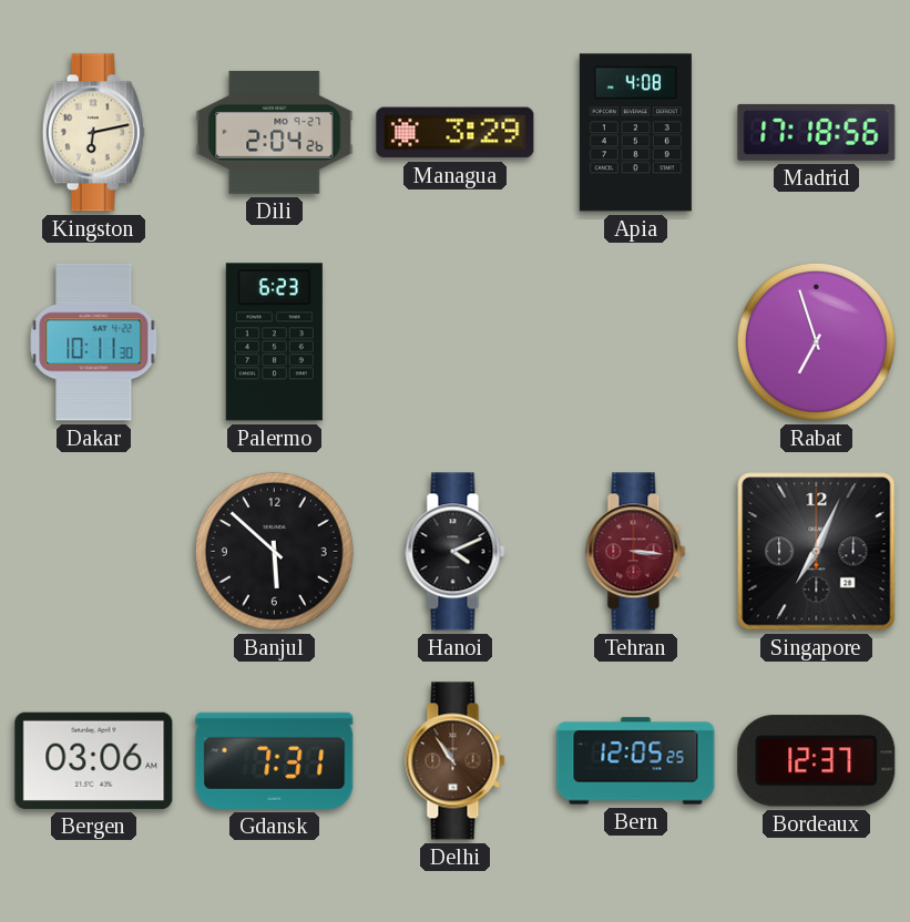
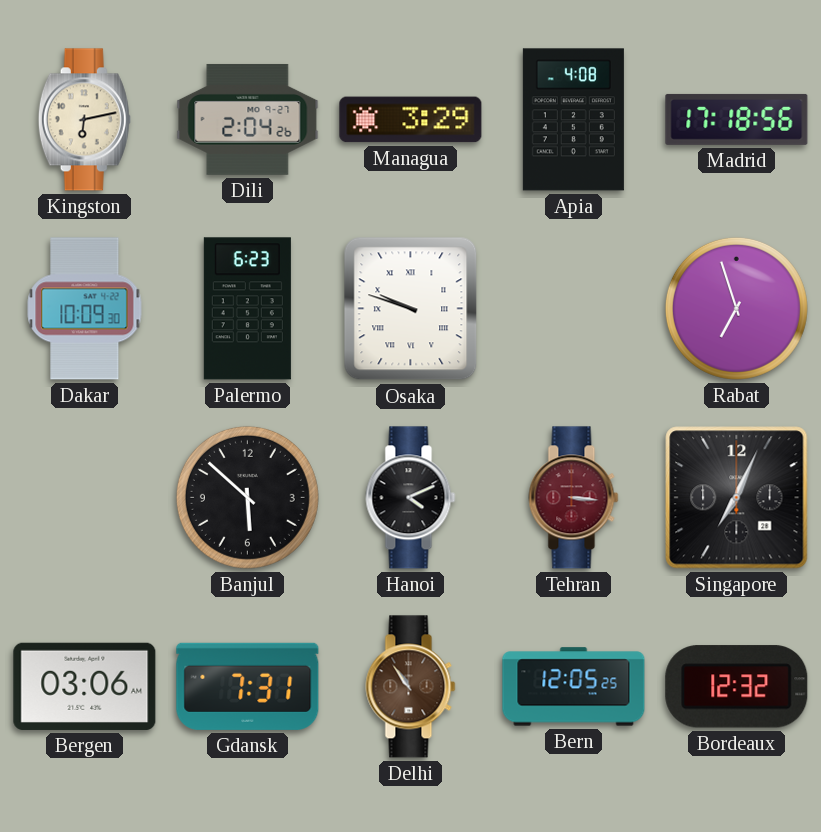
Dakar: 10:11 -> 10:09 (85, 309)
Osaka: none -> 9:48 (411, 309)
Bordeaux: 12:37 -> 12:32 (737, 687)
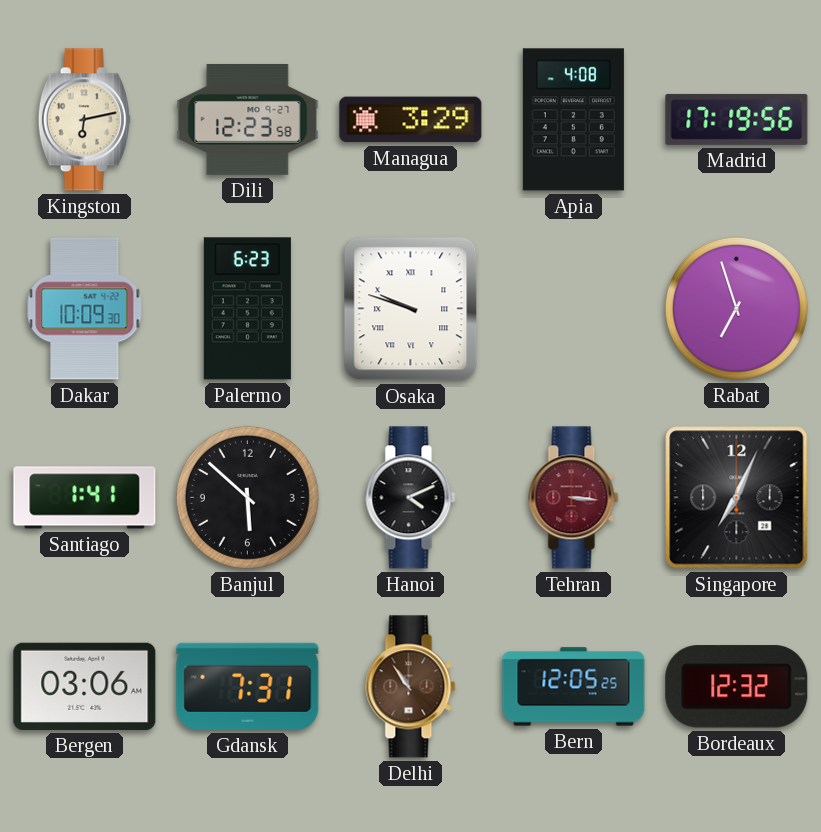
Dili: 2:04 -> 12:23 (248, 119)
Madrid: 17:18 -> 17:19 (737, 119)
Santiago: none -> 1:41 (85, 498)
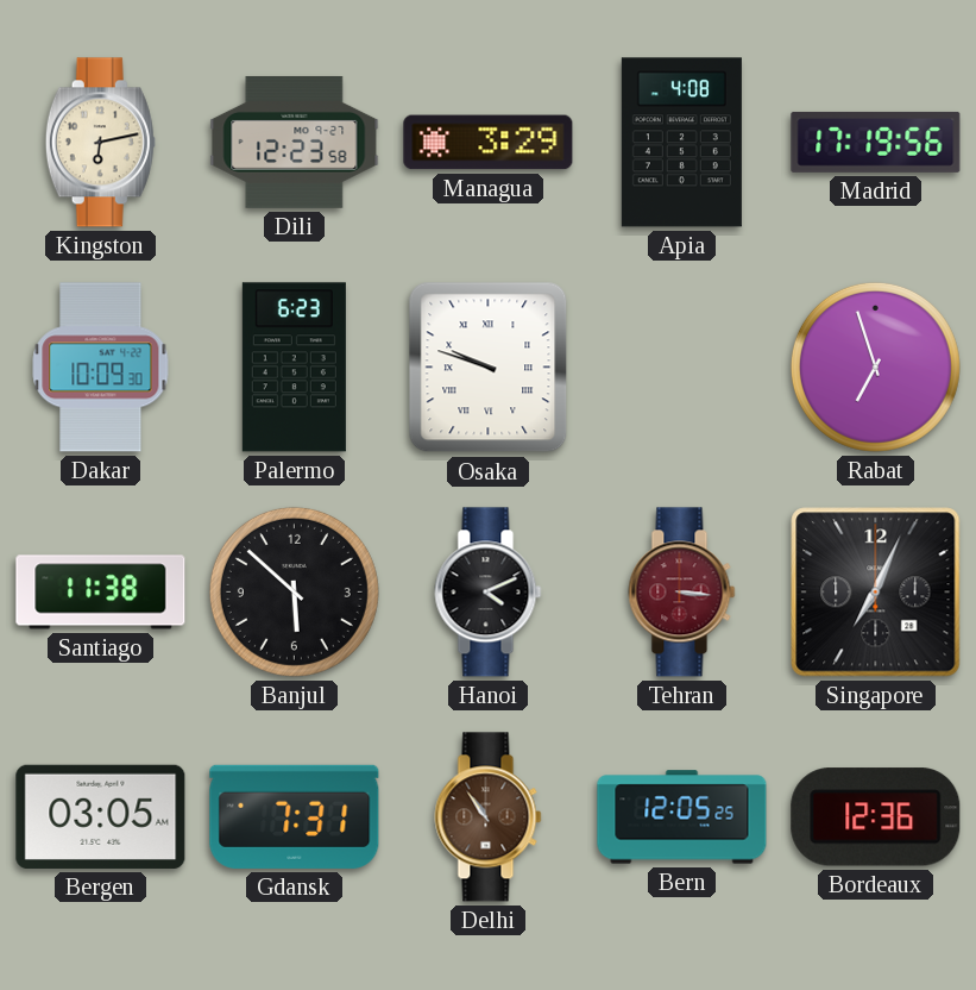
Santiago: 1:41 -> 11:38 (101, 593)
Bergen: 03:06 -> 03:05 (101, 816)
Bordeaux: 12:32 -> 12:36 (876, 817)
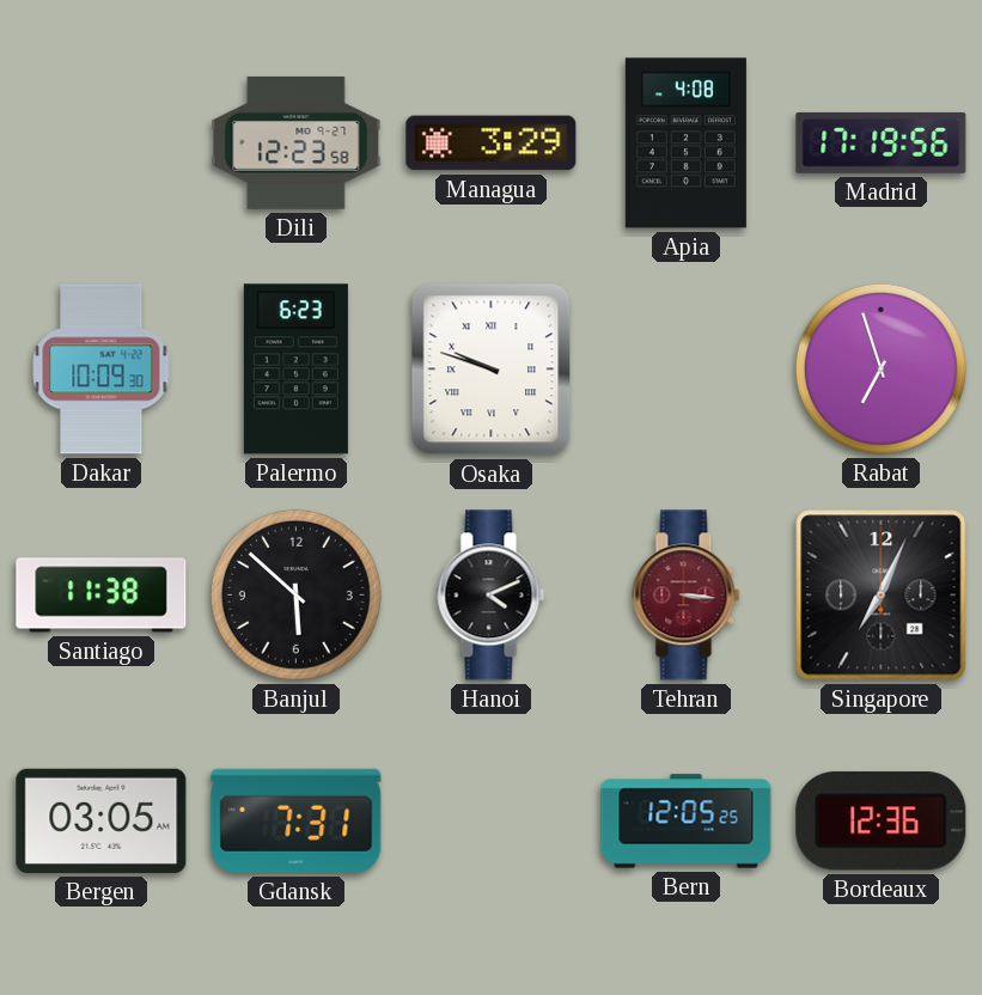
Kingston: 6:13 -> none (100, 143)
Delhi: 10:54 -> none (489, 817)
